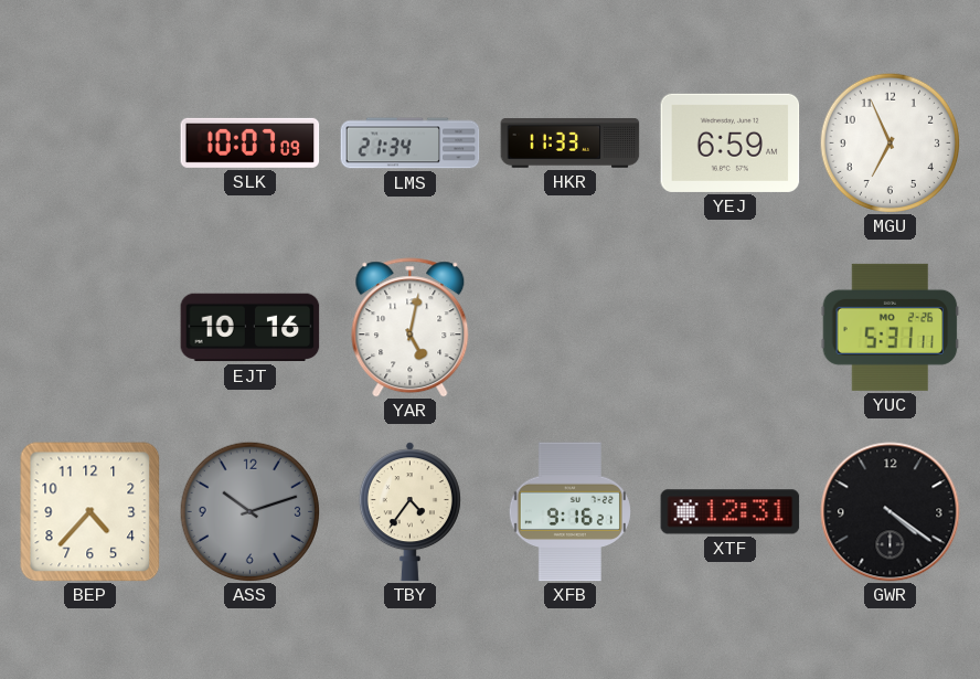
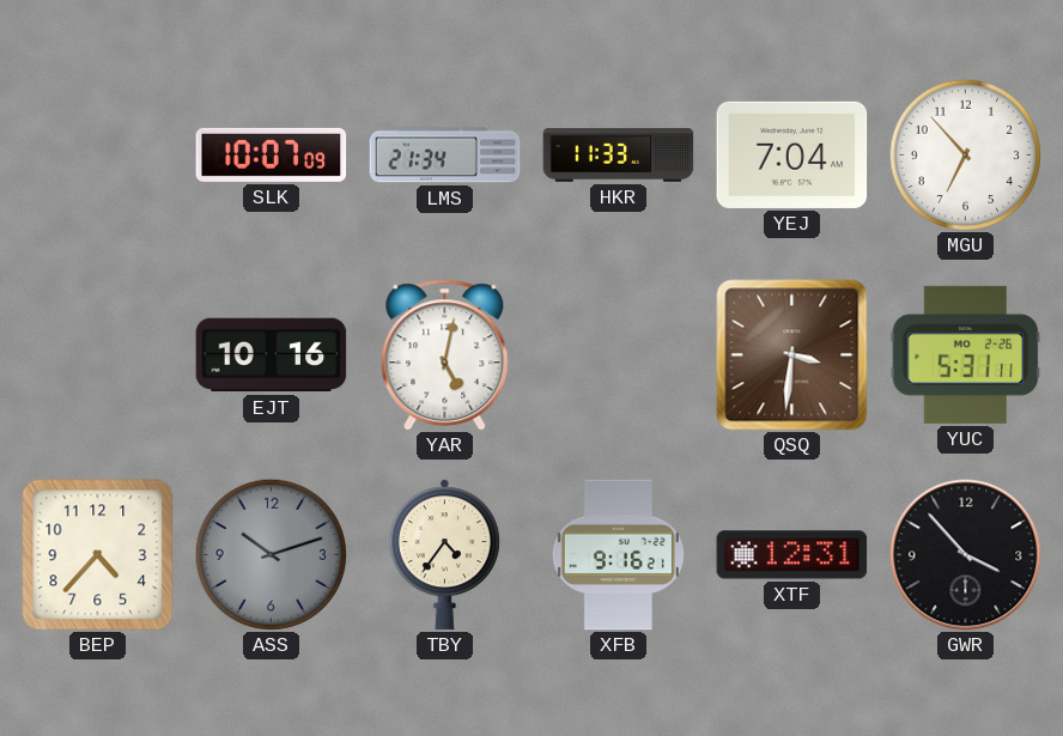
YEJ: 6:59 -> 7:04 (792, 154)
MGU: 6:56 -> 6:53 (965, 154)
QSQ: none -> 3:31 (792, 355)
GWR: 4:21 -> 3:53 (966, 555)
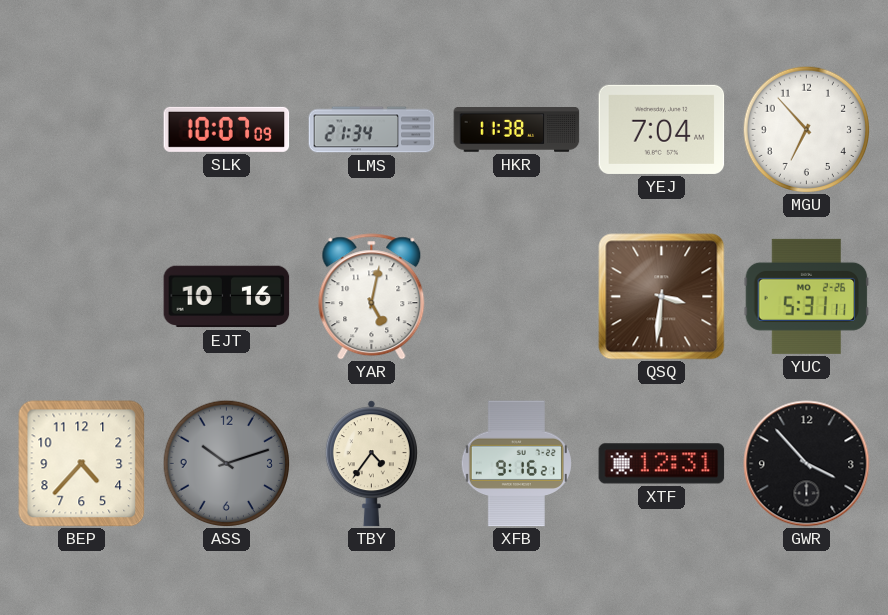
HKR: 11:33 -> 11:38 (517, 130)
